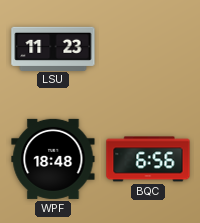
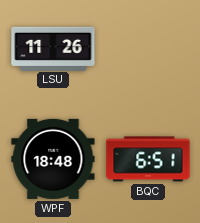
LSU: 11:23 -> 11:26 (53, 48)
BQC: 6:56 -> 6:51 (148, 159)
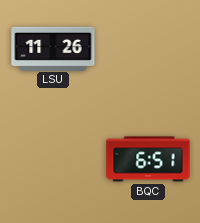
WPF: 18:48 -> none (53, 159)
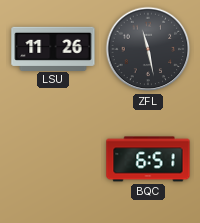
ZFL: none -> 11:28 (148, 49)
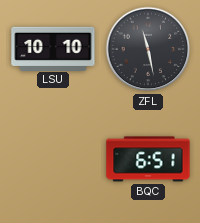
LSU: 11:26 -> 10:10 (53, 48)
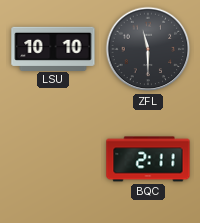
ZFL: 11:28 -> 11:30 (148, 49)
BQC: 6:51 -> 2:11 (148, 159)
